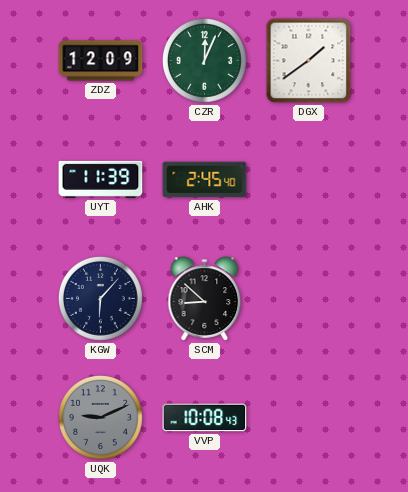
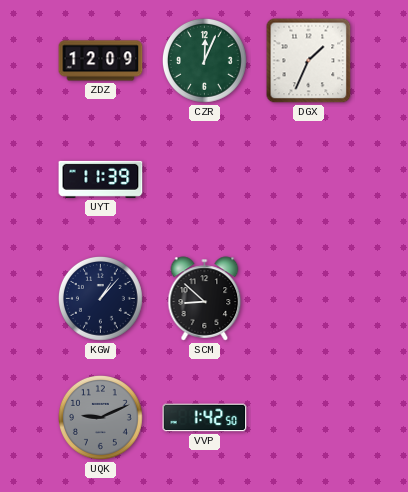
DGX: 1:39 -> 1:34 (309, 61)
AHK: 2:45 -> none (205, 180)
KGW: 6:07 -> 1:07 (101, 299)
VVP: 10:08 -> 1:42 (205, 418)
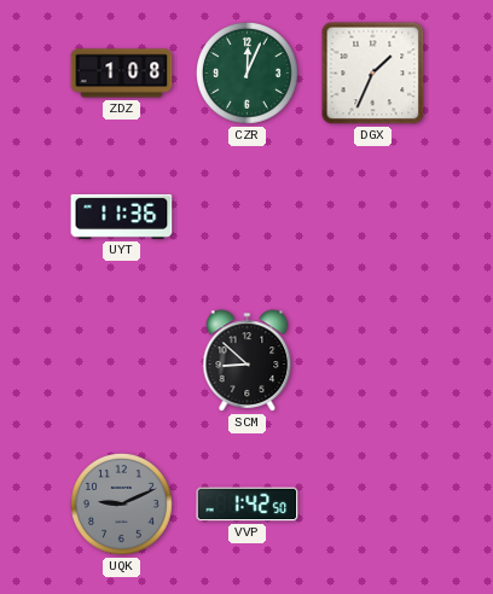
ZDZ: 12:09 -> 1:08 (122, 74)
UYT: 11:39 -> 11:36 (122, 216)
KGW: 1:07 -> none (101, 299)
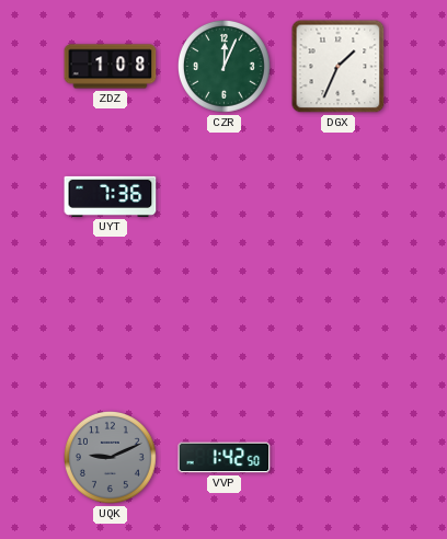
UYT: 11:36 -> 7:36 (111, 196)
SCM: 8:52 -> none (248, 361)
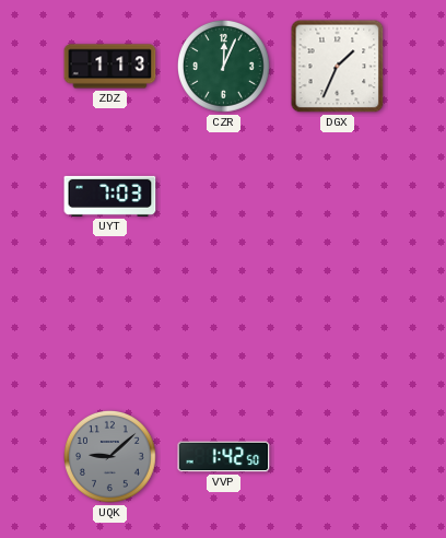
ZDZ: 1:08 -> 1:13 (110, 67)
UYT: 7:36 -> 7:03 (110, 196)
UQK: 9:11 -> 9:08 (110, 457)
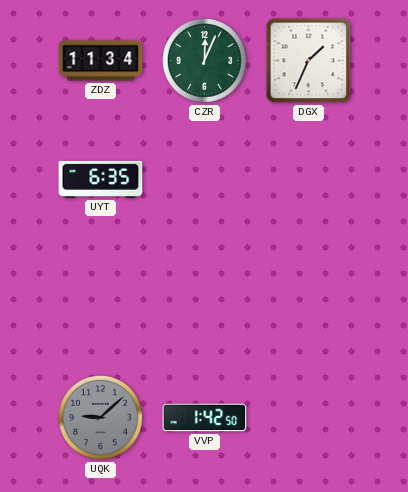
ZDZ: 1:13 -> 11:34 (101, 61)
UYT: 7:03 -> 6:35 (101, 179)
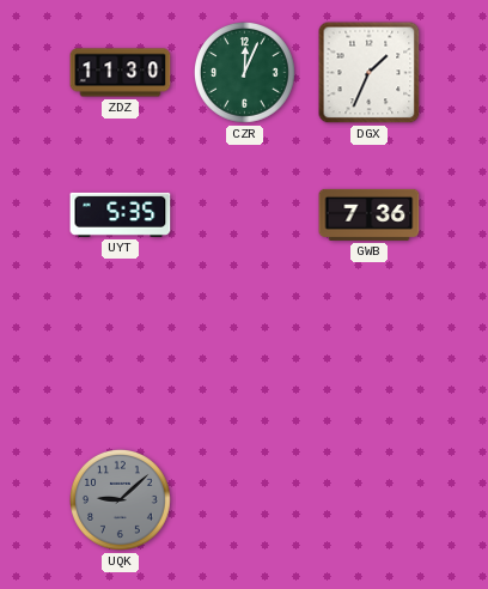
ZDZ: 11:34 -> 11:30 (121, 73)
UYT: 6:35 -> 5:35 (121, 214)
GWB: none -> 7:36 (370, 214)
VVP: 1:42 -> none (205, 418)
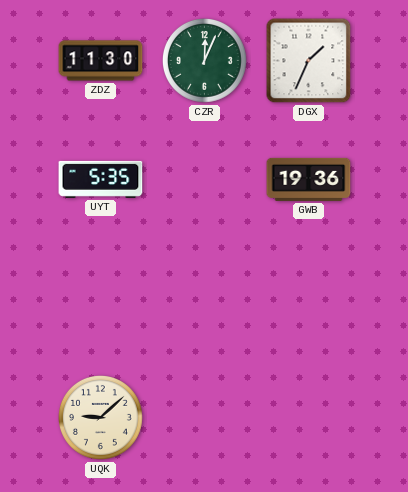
GWB: 7:36 -> 19:36 (309, 179)
UQK dial: grey -> cream (101, 418)
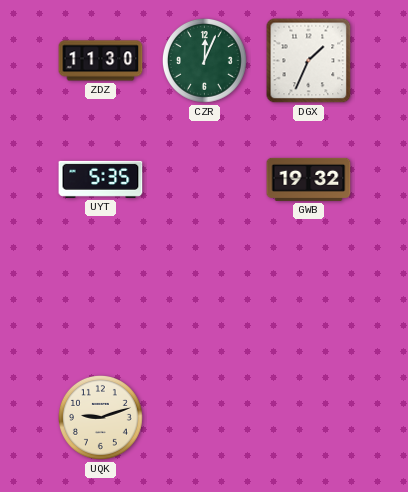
GWB: 19:36 -> 19:32 (309, 179)
UQK: 9:08 -> 9:12 (101, 418)
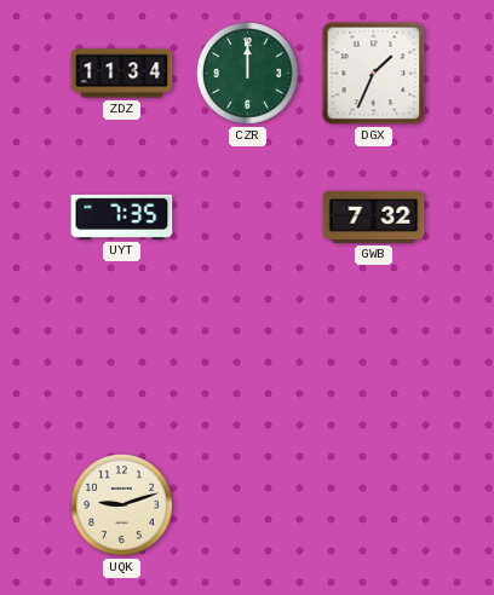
ZDZ: 11:30 -> 11:34 (122, 74)
CZR: 12:04 -> 12:00 (248, 74)
UYT: 5:35 -> 7:35 (122, 216)
GWB: 19:32 -> 7:32 (374, 216)
